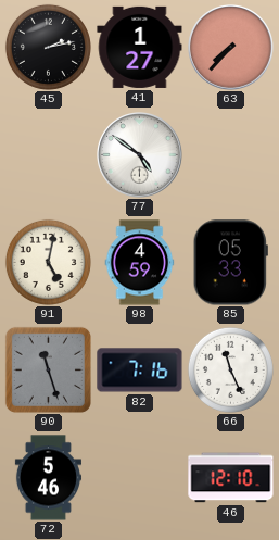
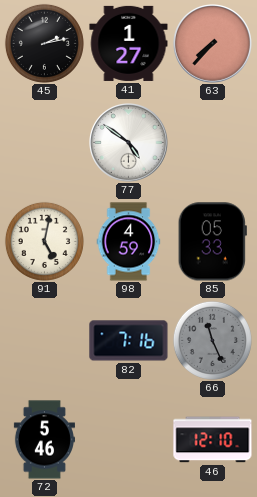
90: 11:27 -> none (48, 369)
66 dial: white -> grey (212, 340)
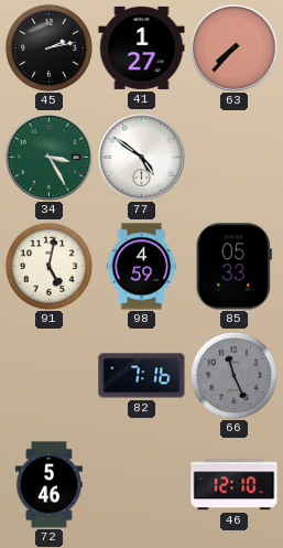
34: none -> 3:25 (50, 158)
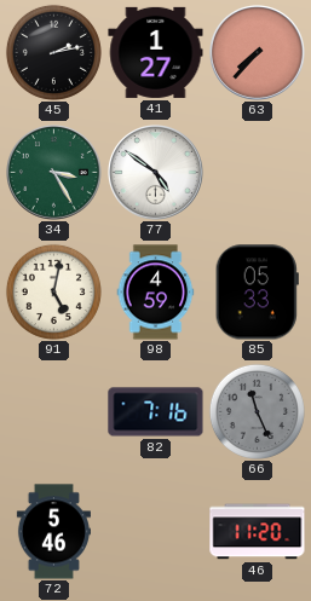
46: 12:10 -> 11:20 (258, 532)
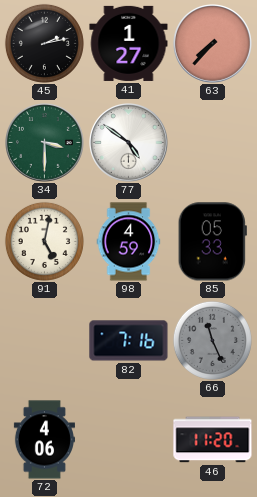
34: 3:25 -> 3:30 (45, 143)
72: 5:46 -> 4:06 (44, 440)
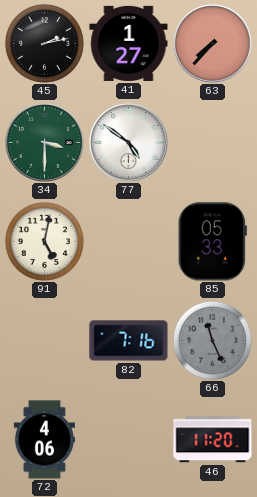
98: 4:59 -> none (129, 242)
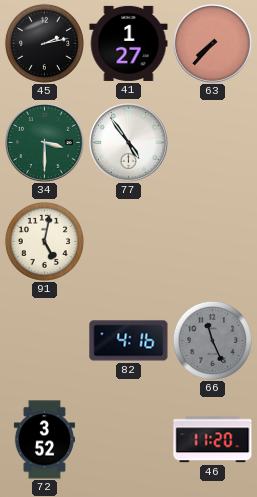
77: 4:51 -> 4:54 (129, 143)
85: 05:33 -> none (212, 242)
82: 7:16 -> 4:16 (129, 341)
72: 4:06 -> 3:52 (44, 440)
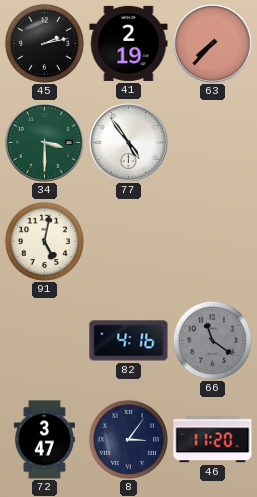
41: 1:27 -> 2:19 (129, 43)
66: 11:26 -> 11:21 (212, 340)
72: 3:52 -> 3:47 (44, 440)
8: none -> 3:06 (128, 439)
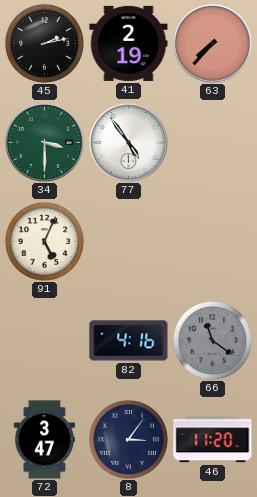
91: 5:02 -> 5:04 (44, 241)
